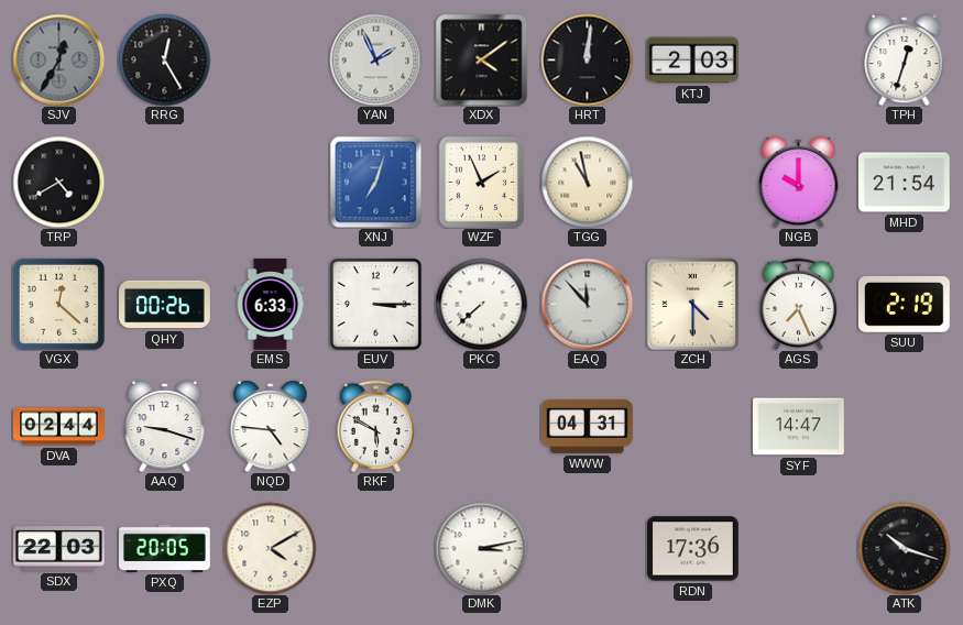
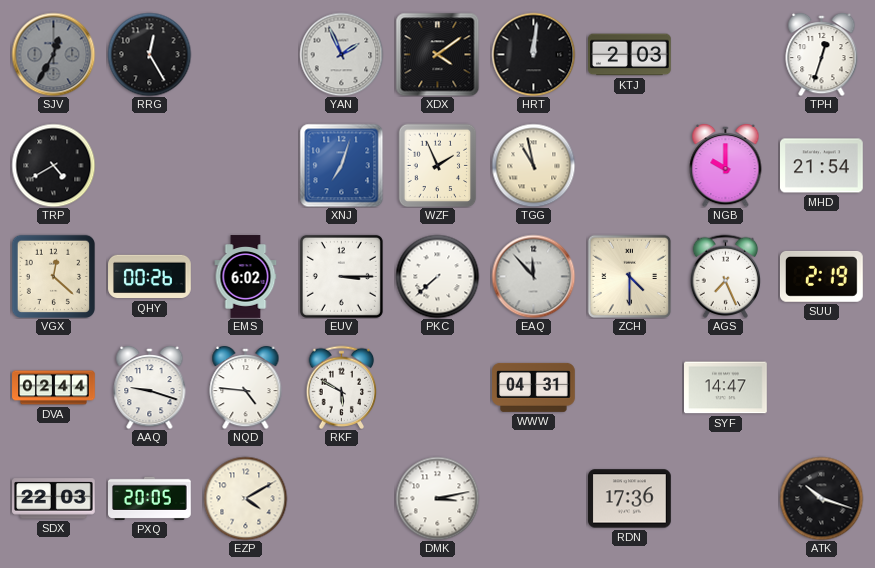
EMS: 6:33 -> 6:02 (246, 277)
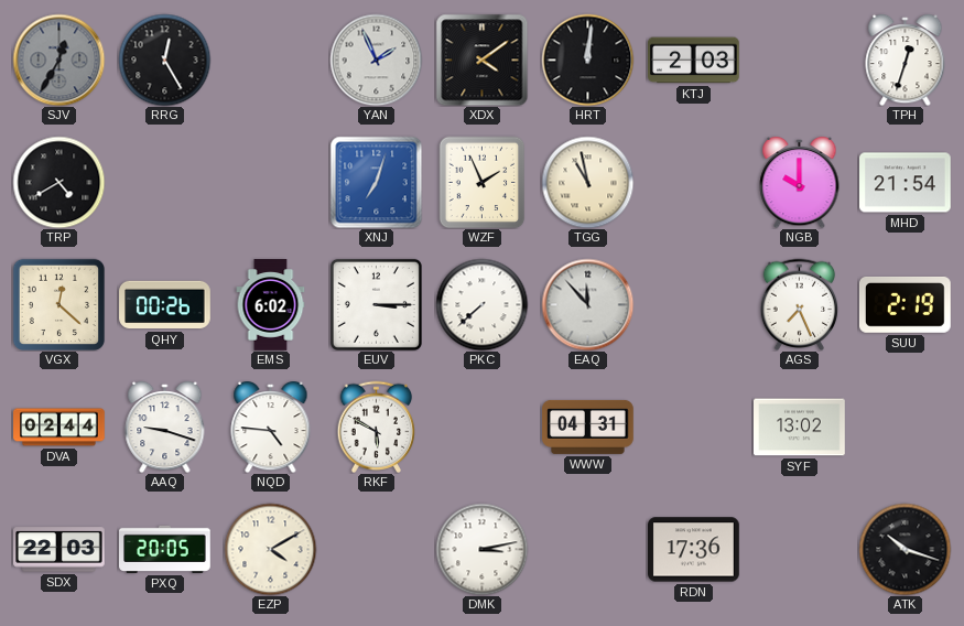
ZCH: 4:30 -> none (629, 276)
SYF: 14:47 -> 13:02 (800, 428)
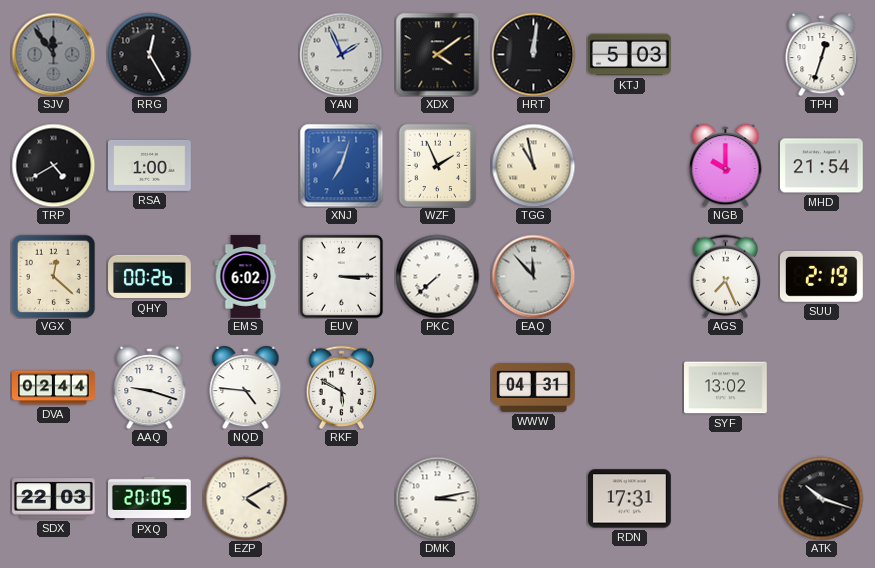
SJV: 12:35 -> 11:54 (53, 54)
KTJ: 2:03 -> 5:03 (630, 55)
RSA: none -> 1:00 (150, 165)
RDN: 17:36 -> 17:31 (630, 499)
